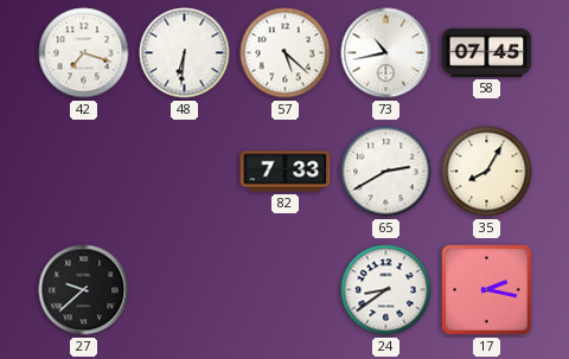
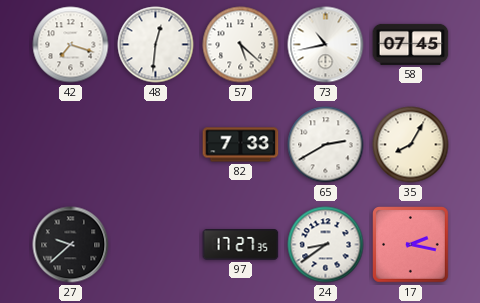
48: 6:31 -> 12:31 (156, 45)
97: none -> 17:27 (241, 245)
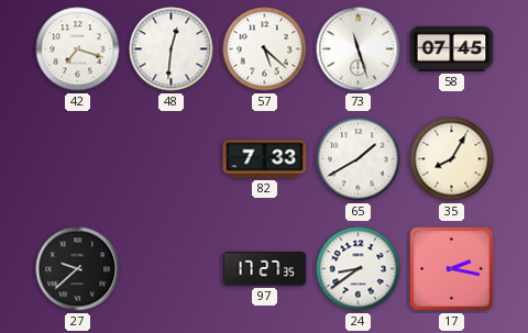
73: 10:43 -> 11:27 (359, 49)
65: 2:40 -> 1:40 (359, 159)
